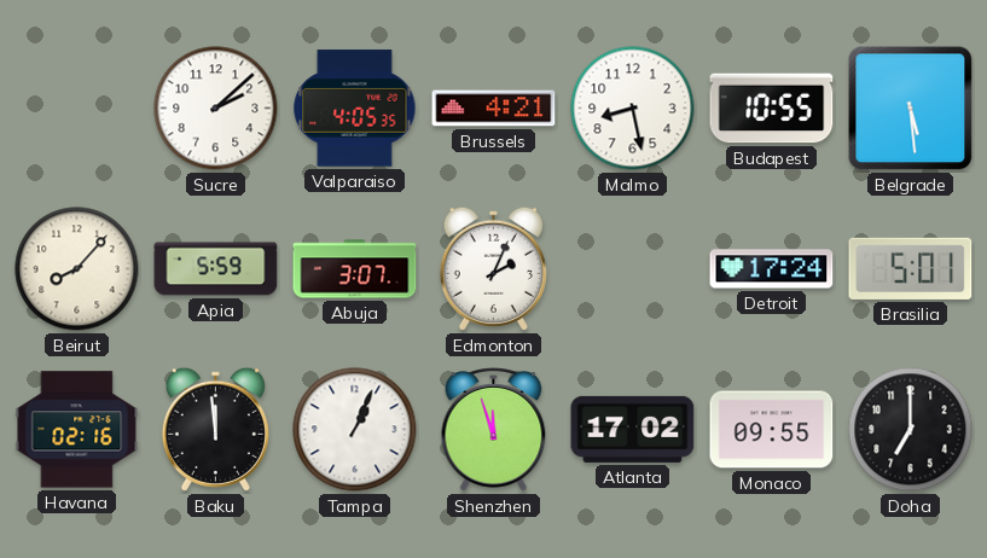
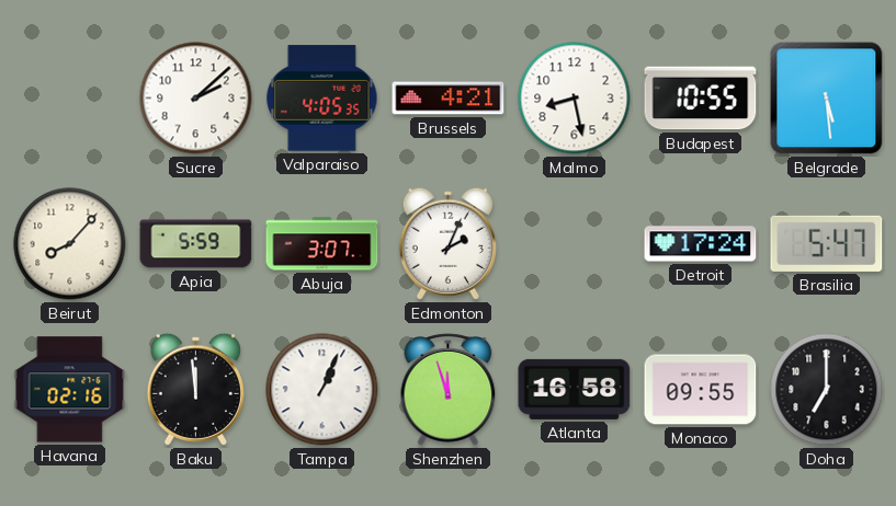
Brasilia: 5:01 -> 5:47 (827, 243)
Atlanta: 17:02 -> 16:58 (575, 389)
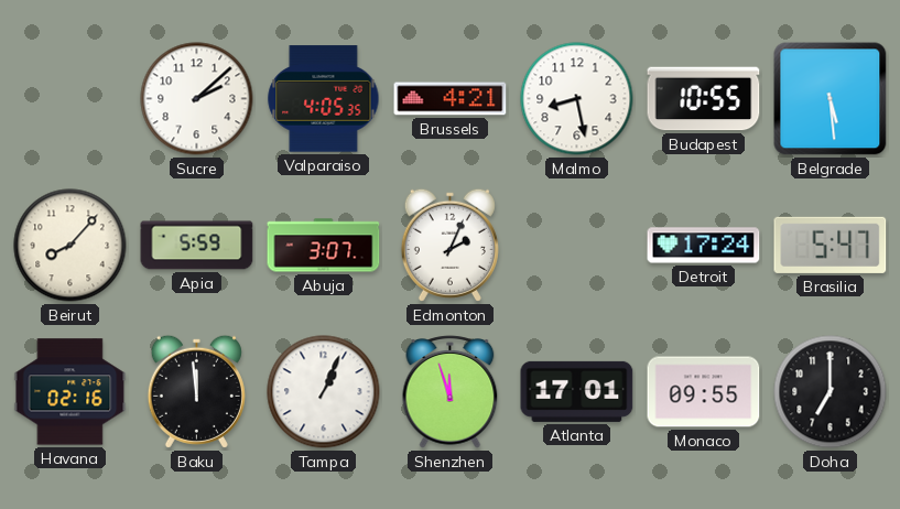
Atlanta: 16:58 -> 17:01 (577, 391)
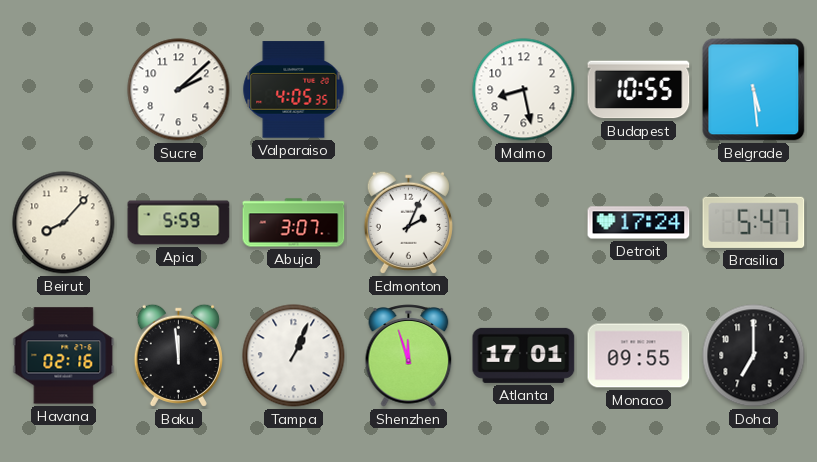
Brussels: 4:21 -> none (451, 99)
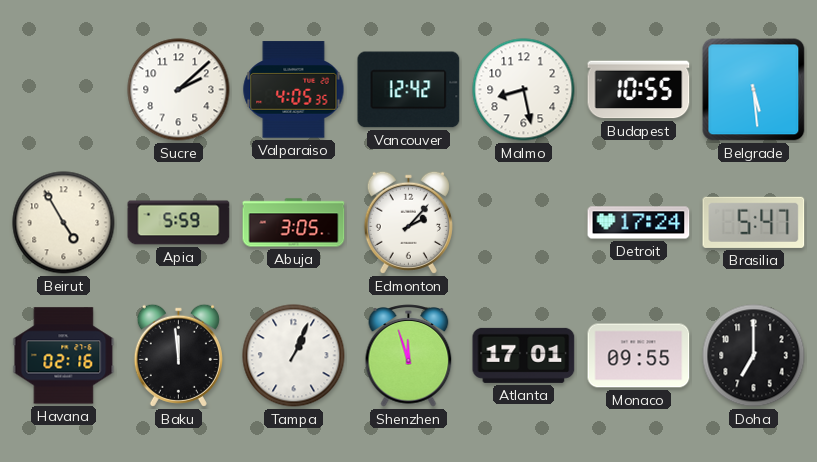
Vancouver: none -> 12:42 (409, 90)
Beirut: 8:07 -> 4:55 (64, 223)
Abuja: 3:07 -> 3:05 (294, 223)
Edmonton: 2:04 -> 2:07 (408, 222)
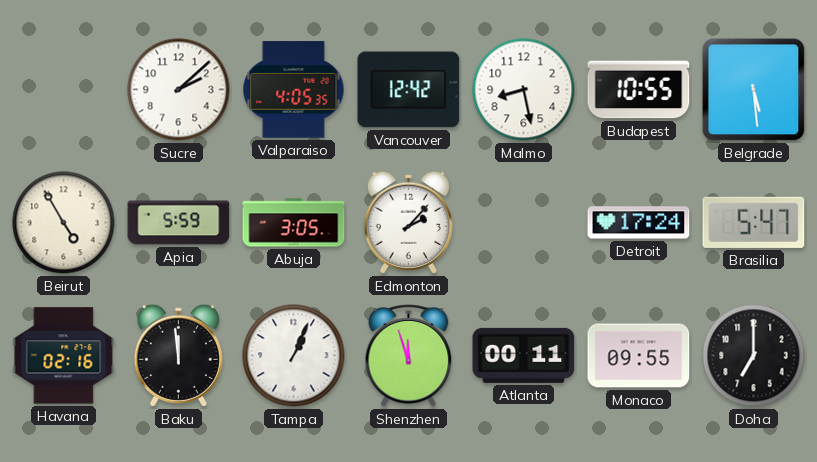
Atlanta: 17:01 -> 00:11 (524, 355)
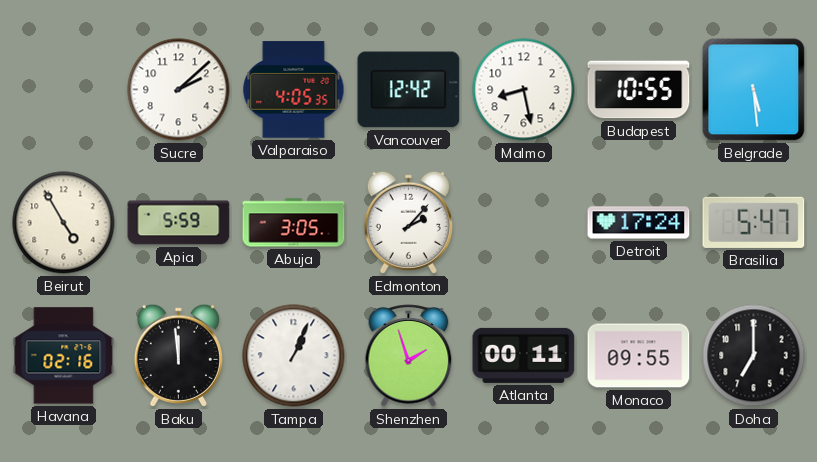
Shenzhen: 11:57 -> 1:57 (409, 356)
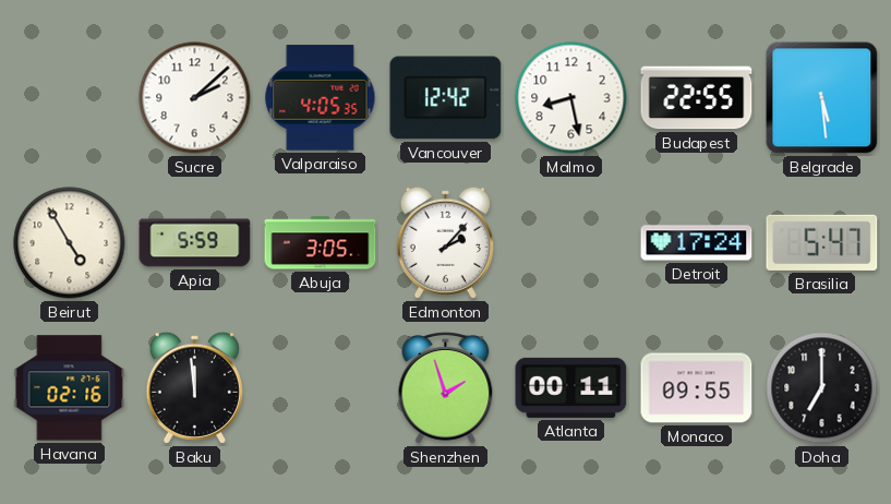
Budapest: 10:55 -> 22:55 (697, 98)
Tampa: 1:04 -> none (294, 356)
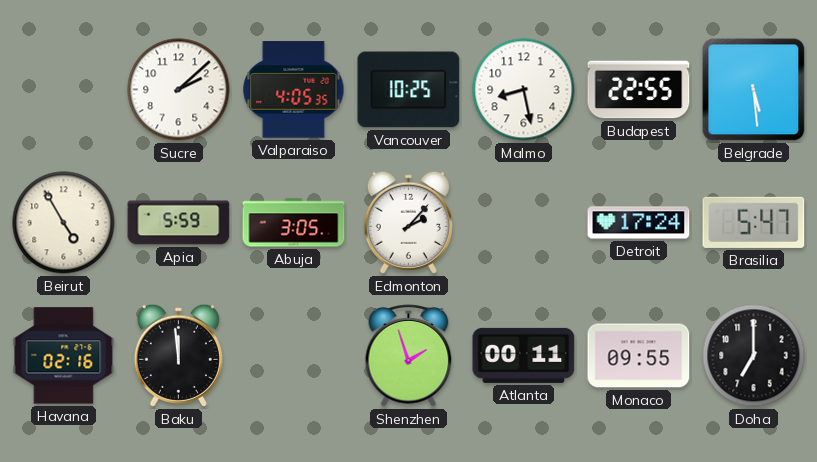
Vancouver: 12:42 -> 10:25 (409, 90)
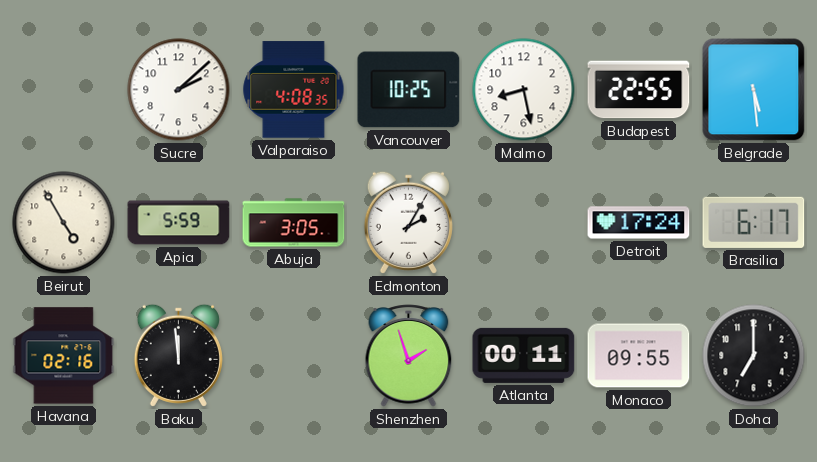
Valparaiso: 4:05 -> 4:08 (294, 90)
Edmonton: 2:07 -> 2:05 (408, 222)
Brasilia: 5:47 -> 6:17 (754, 222)
